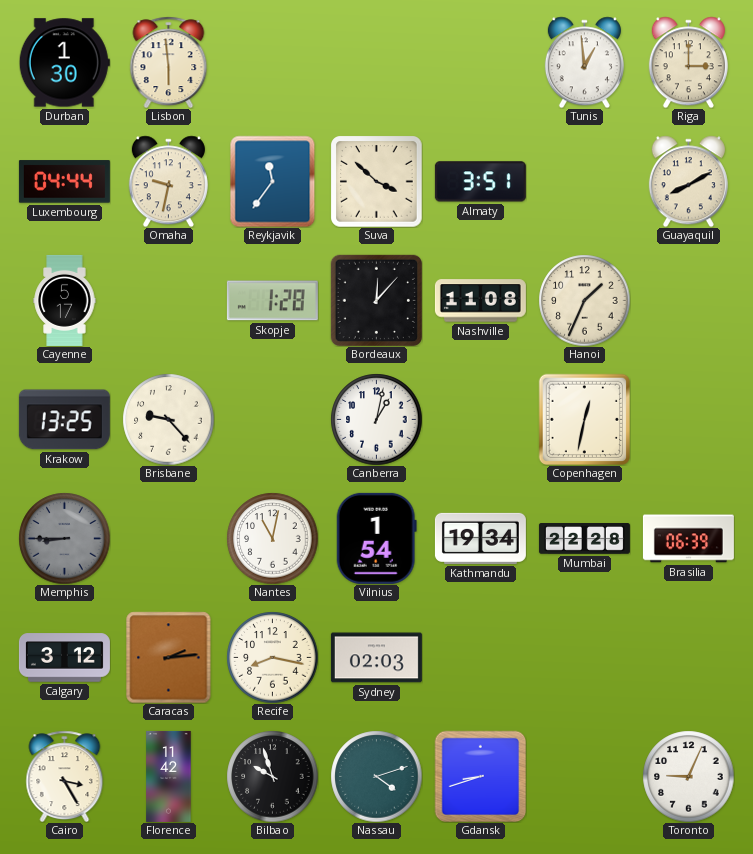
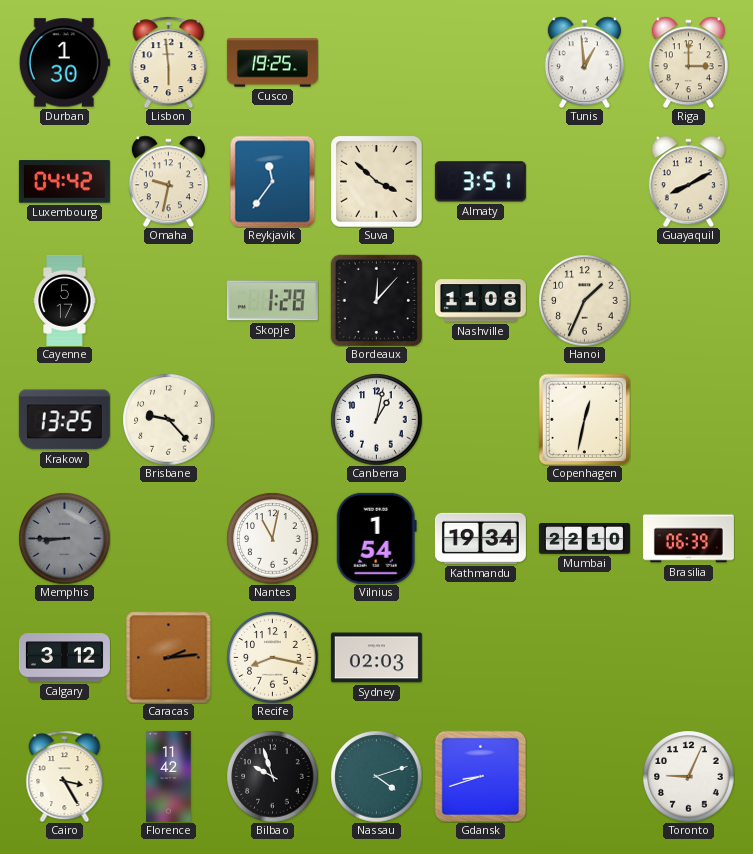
Cusco: none -> 19:25 (272, 63)
Luxembourg: 04:44 -> 04:42 (64, 182)
Mumbai: 22:28 -> 22:10 (584, 539)
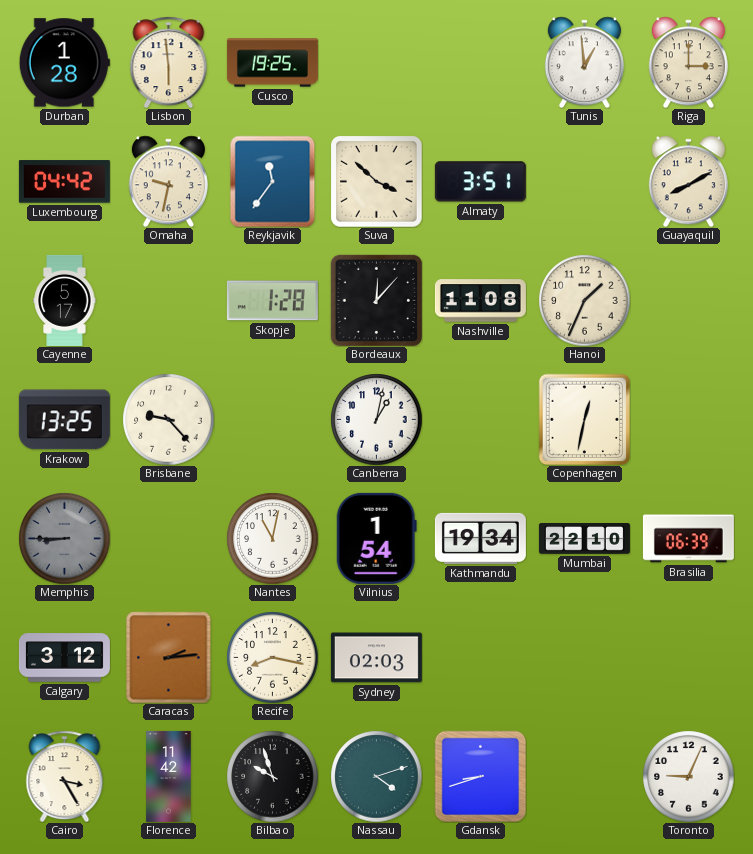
Durban: 1:30 -> 1:28 (64, 63)
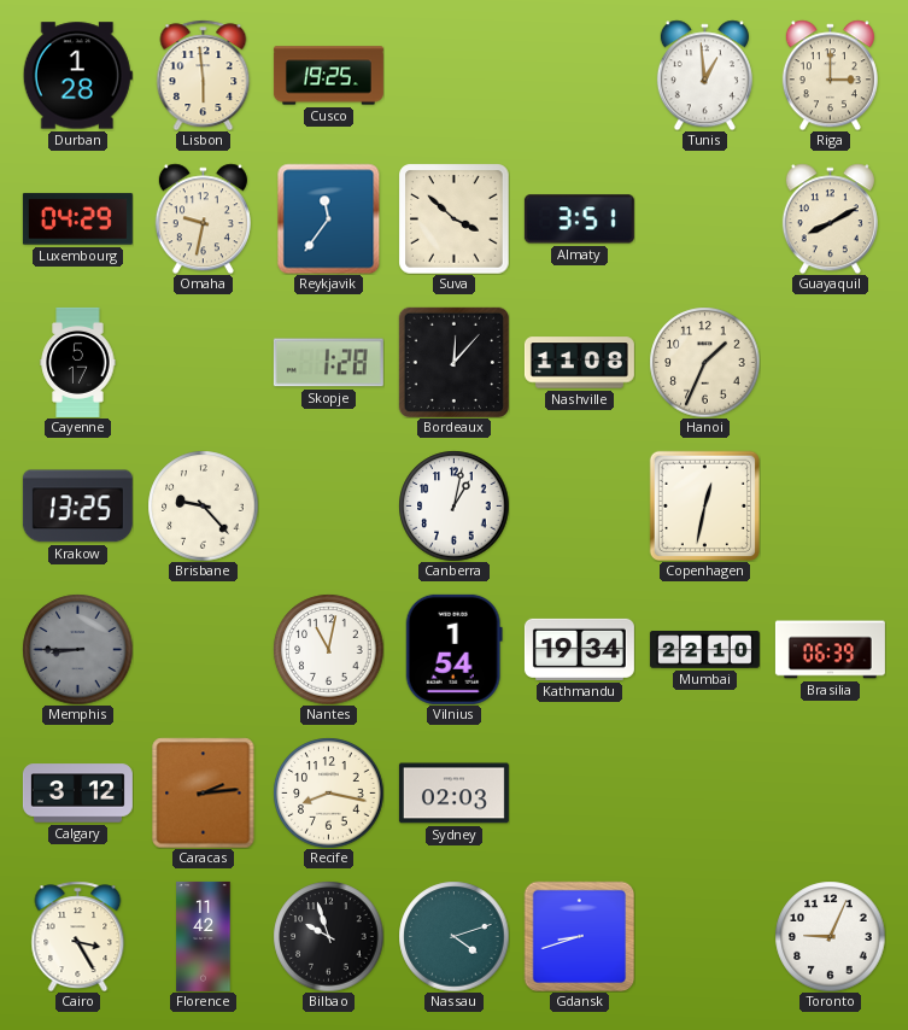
Luxembourg: 04:42 -> 04:29 (77, 220)
